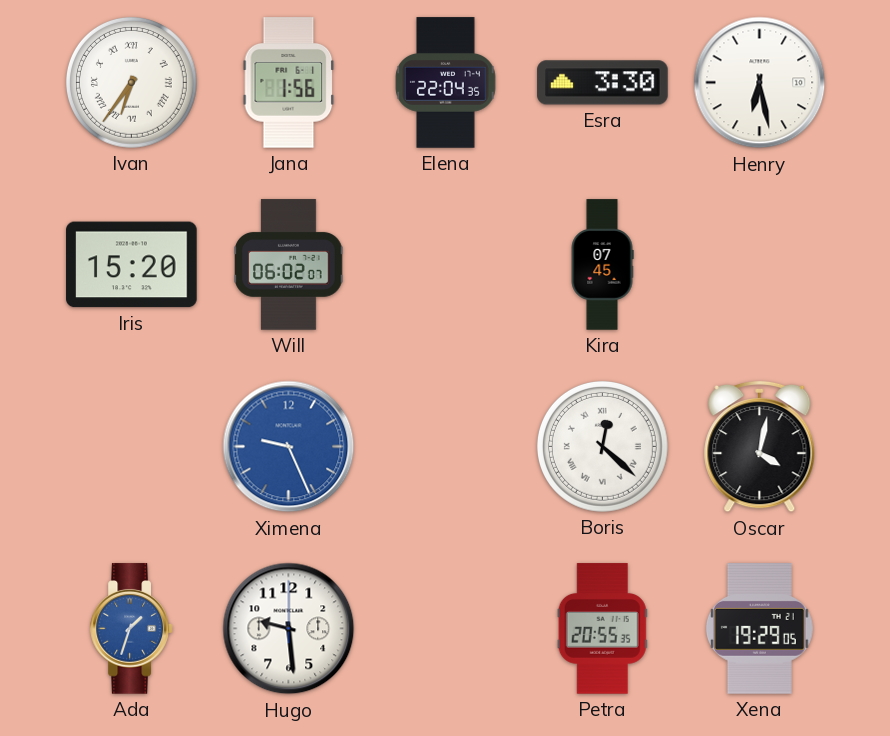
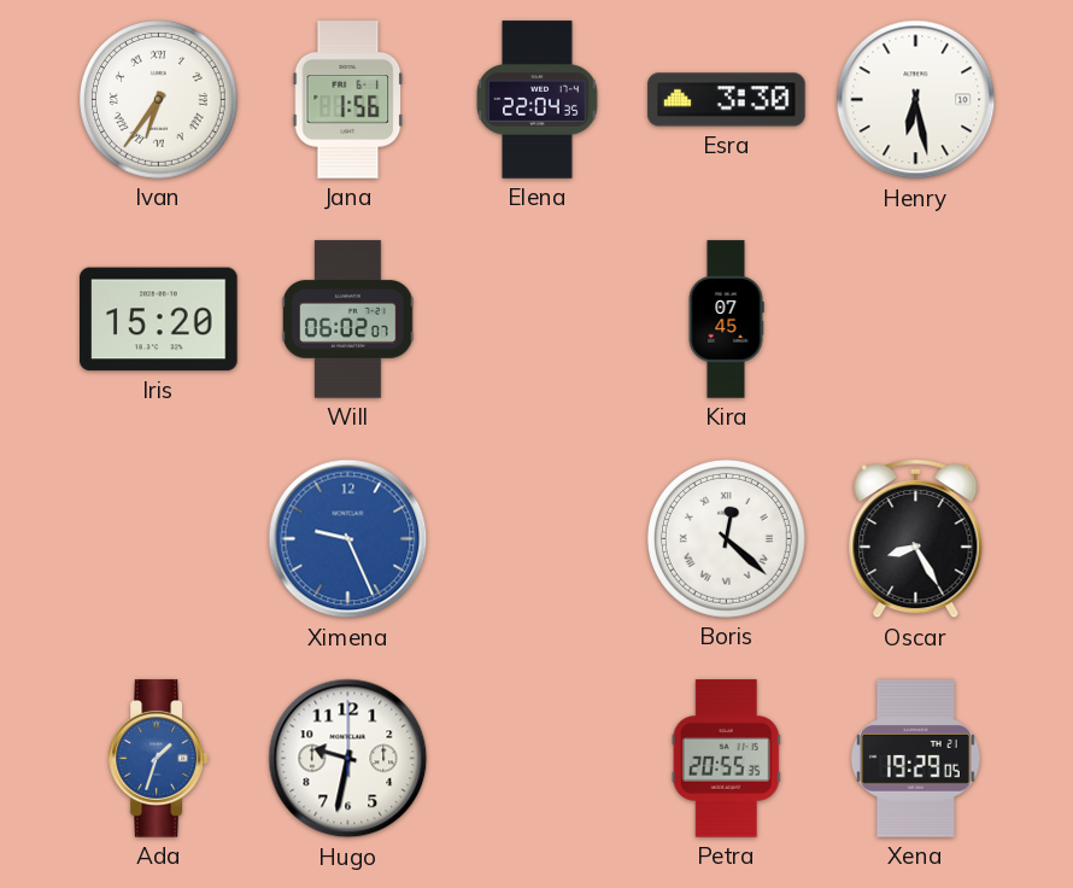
Oscar: 4:02 -> 8:25 (916, 539)
Hugo: 9:29 -> 9:32 (348, 759)
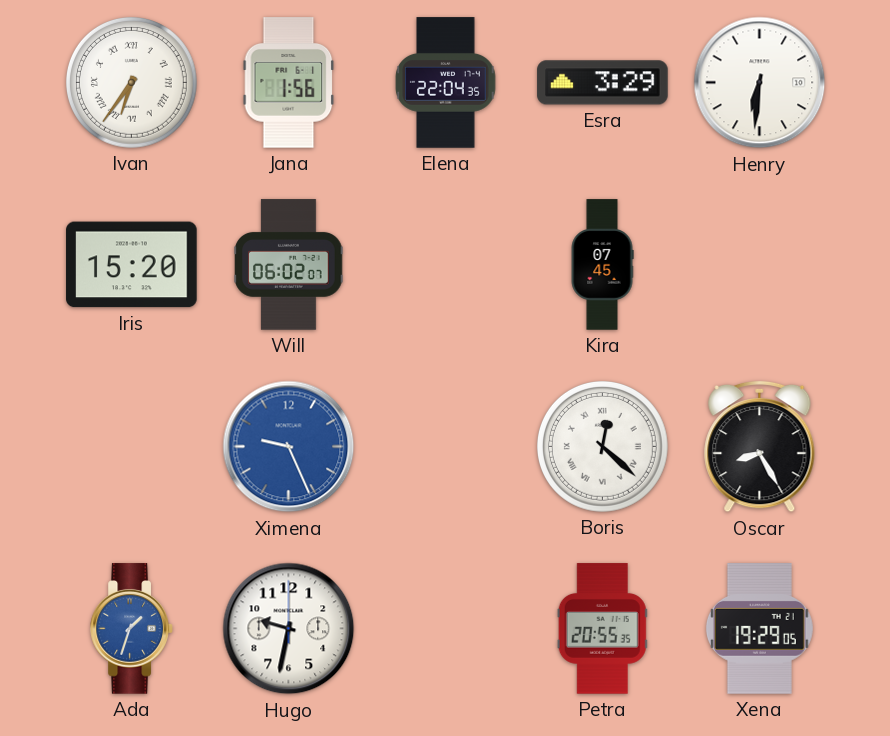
Esra: 3:30 -> 3:29 (603, 83)
Henry: 6:28 -> 6:31 (760, 83)
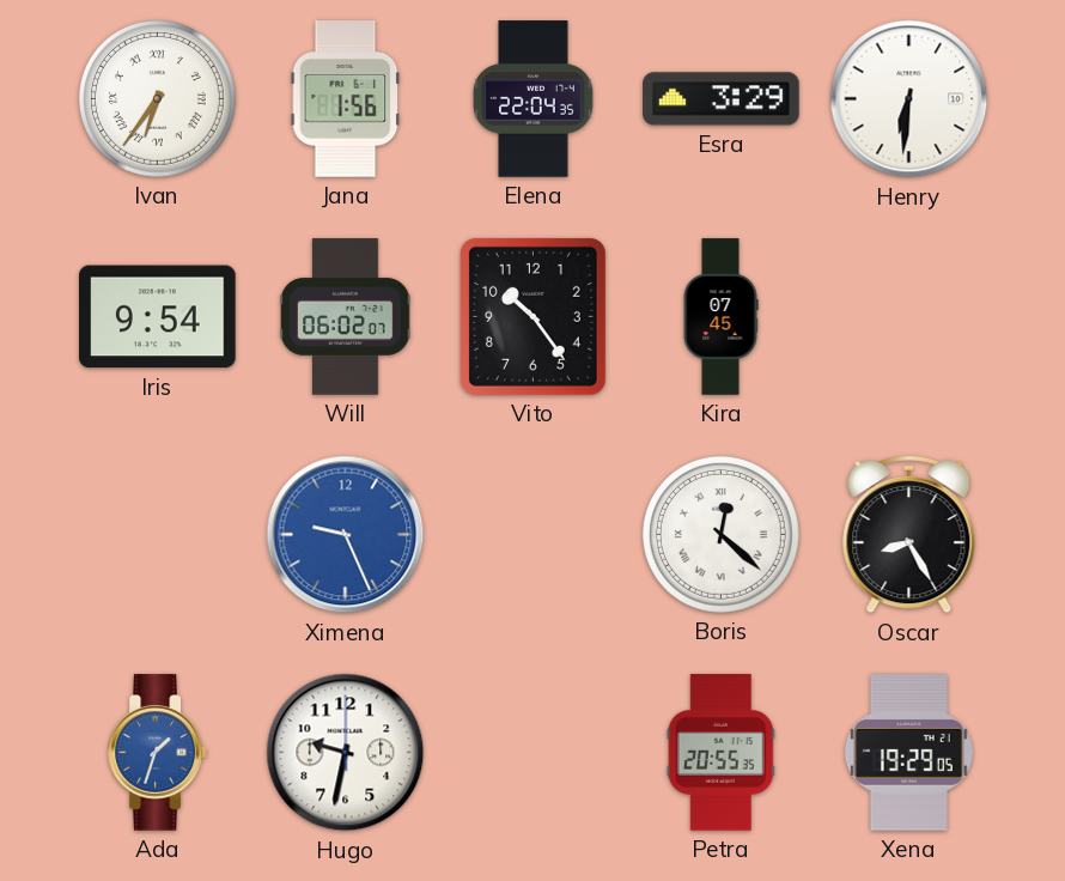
Iris: 15:20 -> 9:54 (158, 317)
Vito: none -> 10:24 (532, 316)
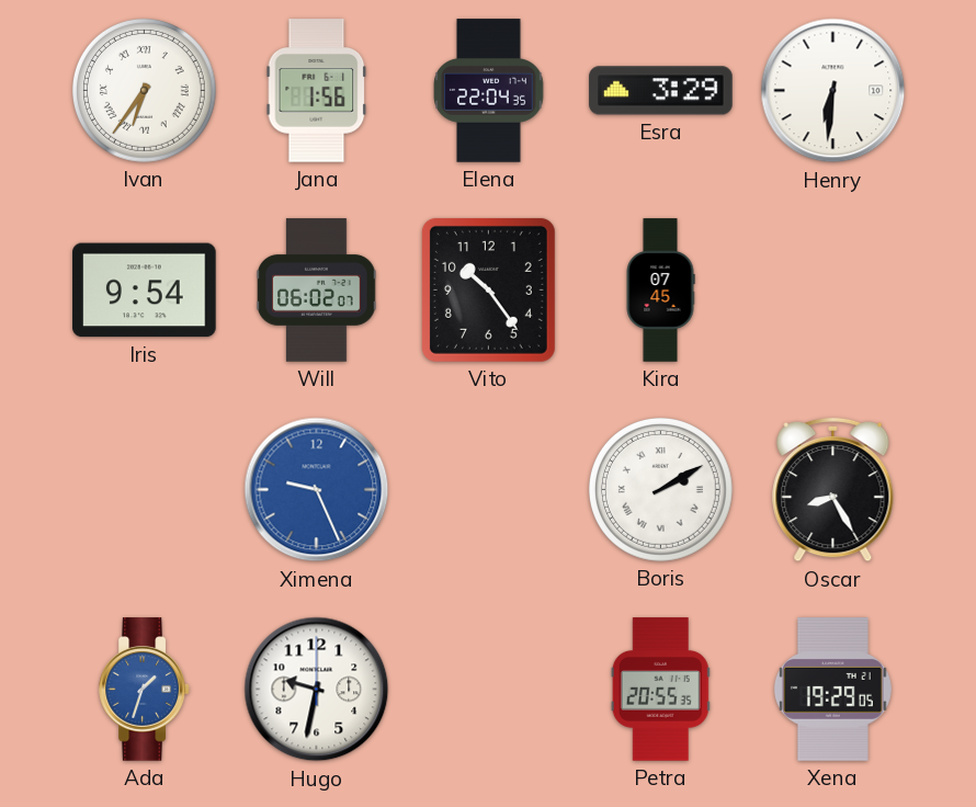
Boris: 12:22 -> 2:10 (660, 489)
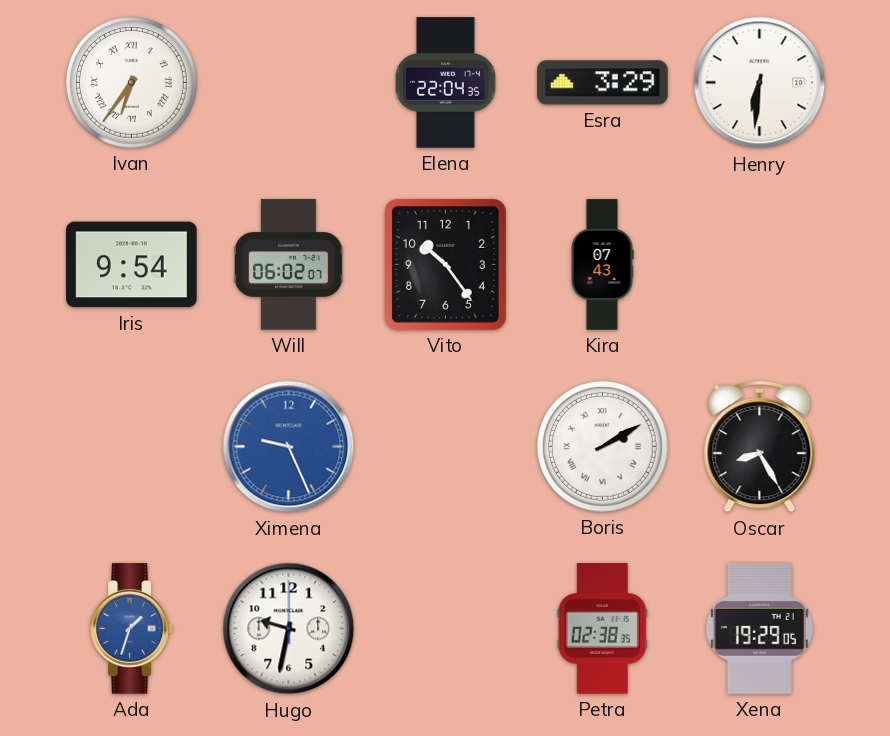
Jana: 1:56 -> none (317, 91)
Kira: 07:45 -> 07:43 (602, 265)
Petra: 20:55 -> 02:38 (602, 629)
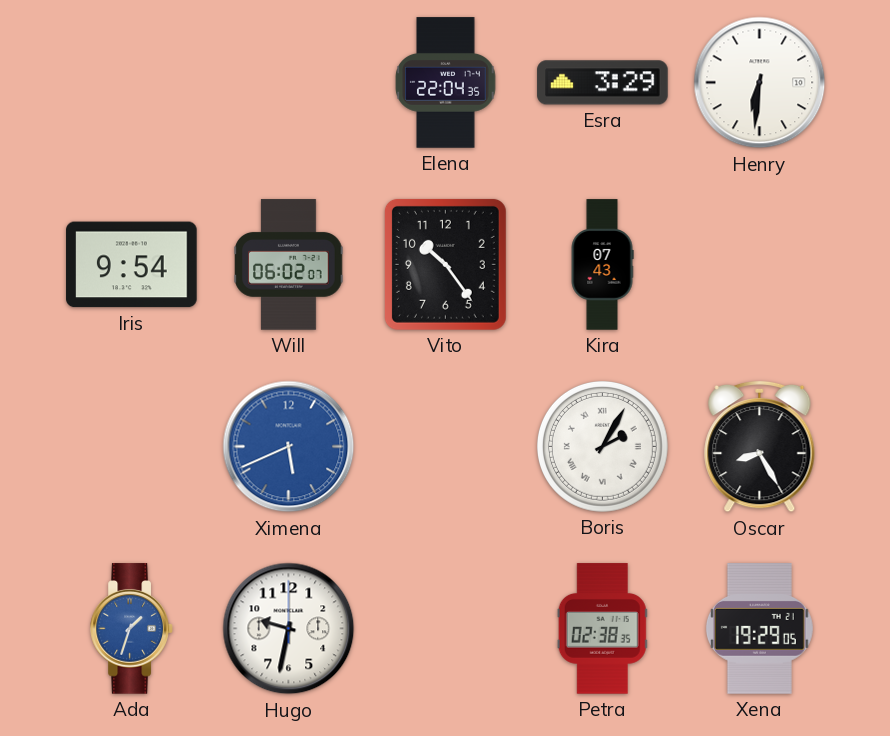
Ivan: 6:36 -> none (131, 82)
Ximena: 9:26 -> 5:41 (289, 447)
Boris: 2:10 -> 2:05 (602, 446)
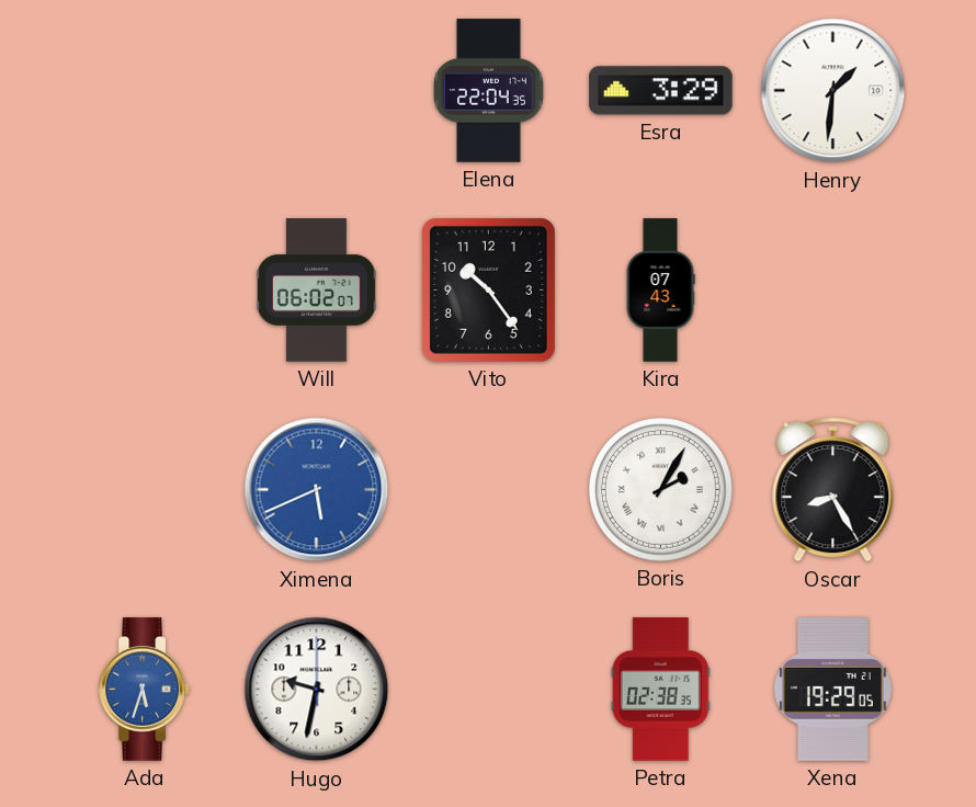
Henry: 6:31 -> 1:31 (833, 91)
Iris: 9:54 -> none (132, 265)
Ada: 1:33 -> 5:33 (145, 690)
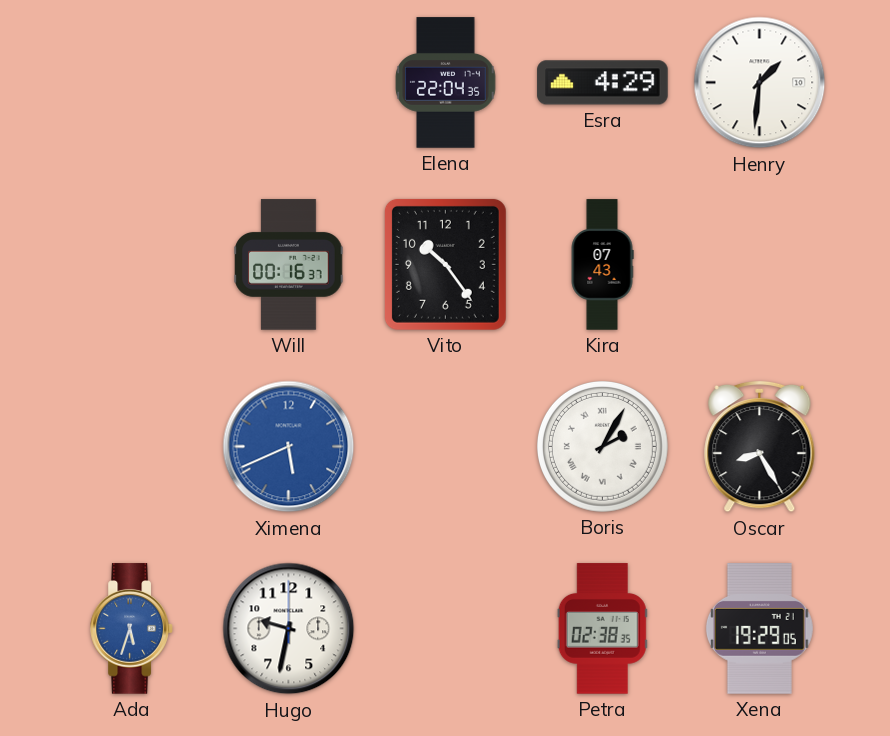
Esra: 3:29 -> 4:29 (603, 83)
Will: 06:02 -> 00:16 (289, 265)
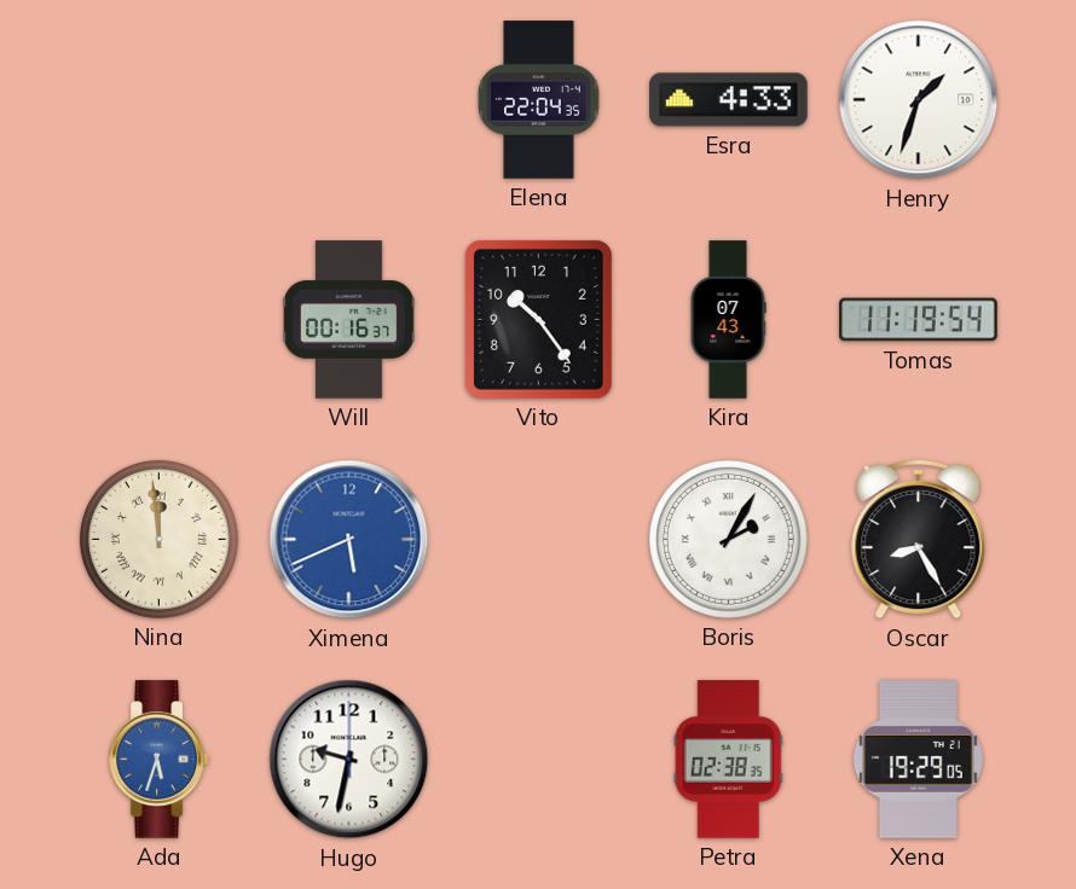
Esra: 4:29 -> 4:33 (729, 100)
Henry: 1:31 -> 1:33 (919, 100)
Tomas: none -> 11:19 (919, 320)
Nina: none -> 11:59 (158, 539)
